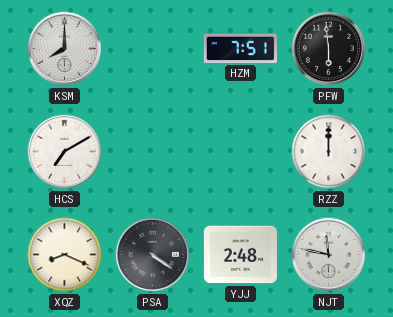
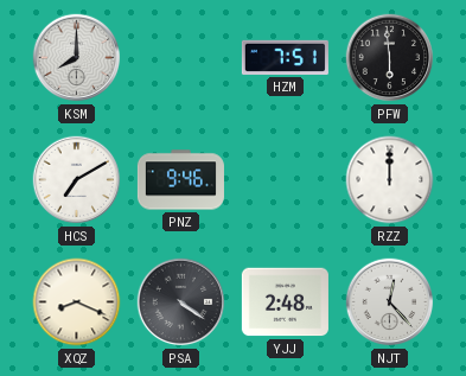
PNZ: none -> 9:46 (180, 180)
NJT: 11:47 -> 12:23 (390, 302)
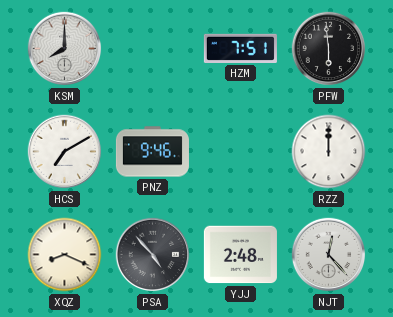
PSA: 4:21 -> 4:53 (153, 255)
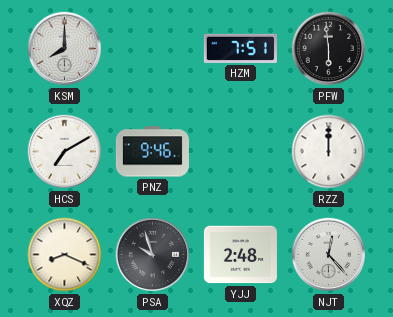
PSA: 4:53 -> 9:57 (153, 255)
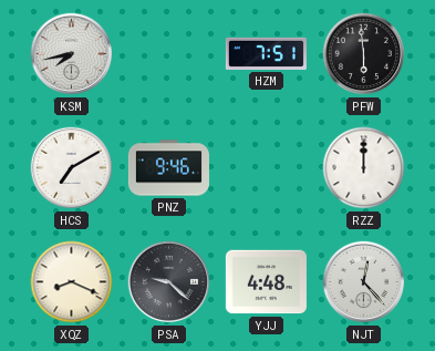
KSM: 8:00 -> 7:43 (72, 54)
PSA: 9:57 -> 9:22 (169, 282)
YJJ: 2:48 -> 4:48 (266, 282)
